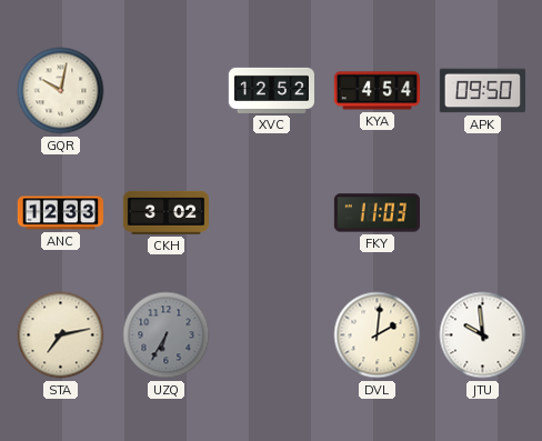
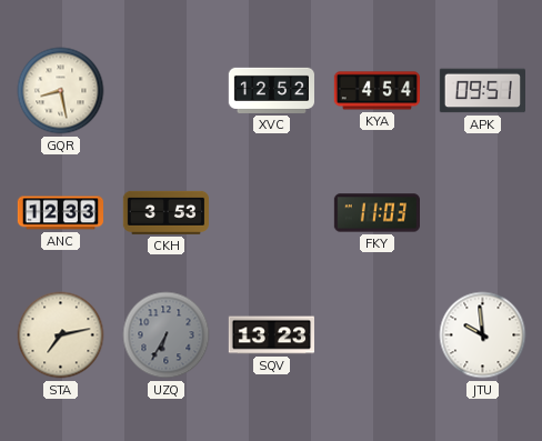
GQR: 10:02 -> 8:28 (61, 91)
APK: 09:50 -> 09:51 (482, 91)
CKH: 3:02 -> 3:53 (165, 212)
SQV: none -> 13:23 (271, 335)
DVL: 2:01 -> none (378, 335)
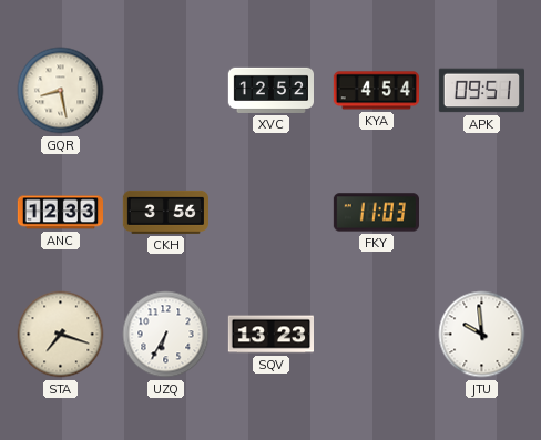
CKH: 3:53 -> 3:56 (165, 212)
STA: 7:13 -> 7:18 (61, 335)
UZQ dial: grey -> white (166, 335)
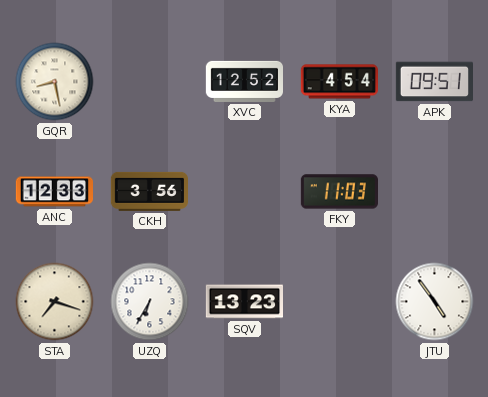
JTU: 9:59 -> 4:54 (435, 302)
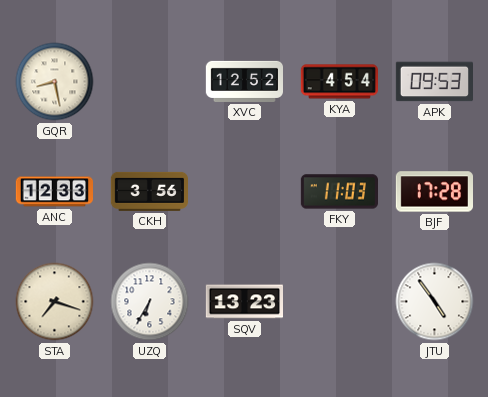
APK: 09:51 -> 09:53 (434, 82)
BJF: none -> 17:28 (434, 192)
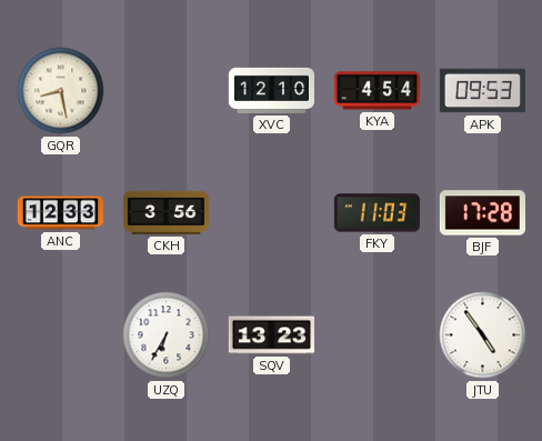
XVC: 12:52 -> 12:10 (271, 90)
STA: 7:18 -> none (55, 302)
